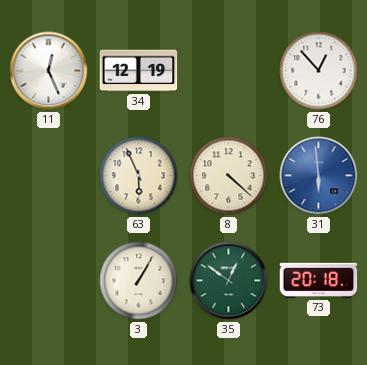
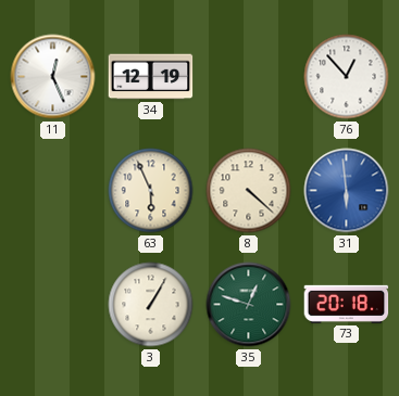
35: 12:51 -> 12:48 (249, 305)
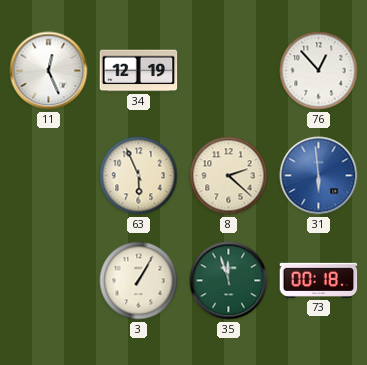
8: 4:22 -> 2:22 (229, 176)
35: 12:48 -> 11:57 (229, 281)
73: 20:18 -> 00:18 (319, 280)
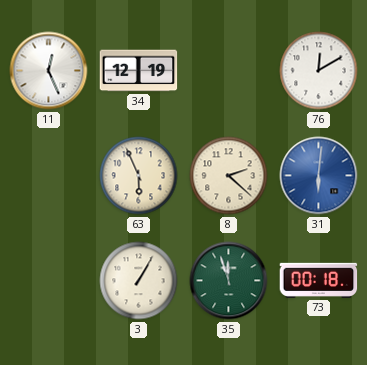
76: 12:53 -> 12:10 (319, 71)
31: 5:59 -> 6:01 (319, 176)
